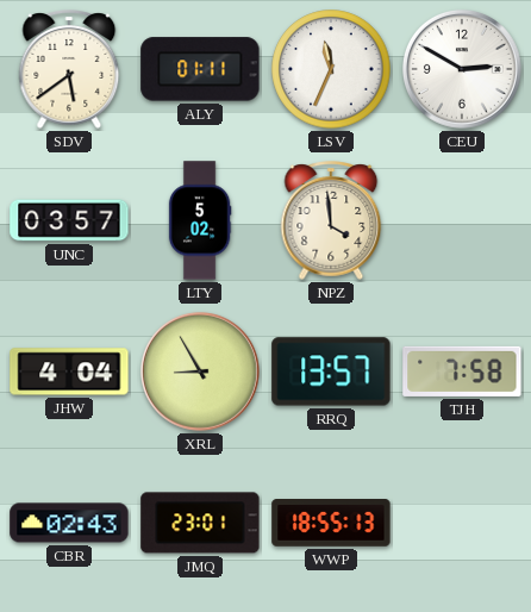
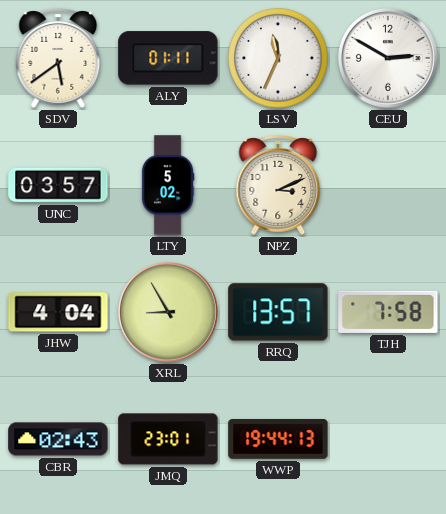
NPZ: 3:59 -> 3:11 (278, 185)
WWP: 18:55 -> 19:44 (278, 439)
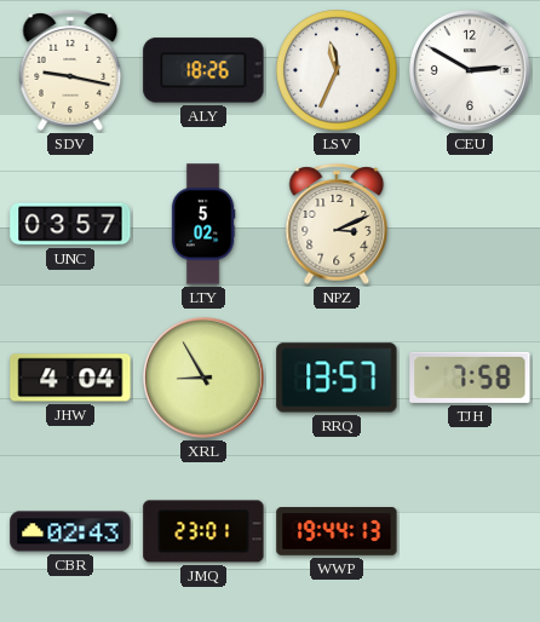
SDV: 5:39 -> 9:17 (70, 70)
ALY: 01:11 -> 18:26 (203, 70)
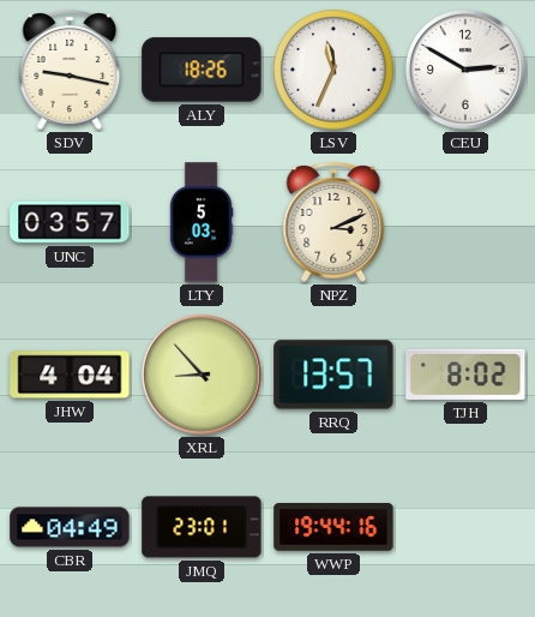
LTY: 5:02 -> 5:03 (202, 222)
XRL: 8:55 -> 8:53 (202, 375)
TJH: 7:58 -> 8:02 (465, 375)
CBR: 02:43 -> 04:49 (70, 527)
WWP: 19:44:13 -> 19:44:16 (333, 527)
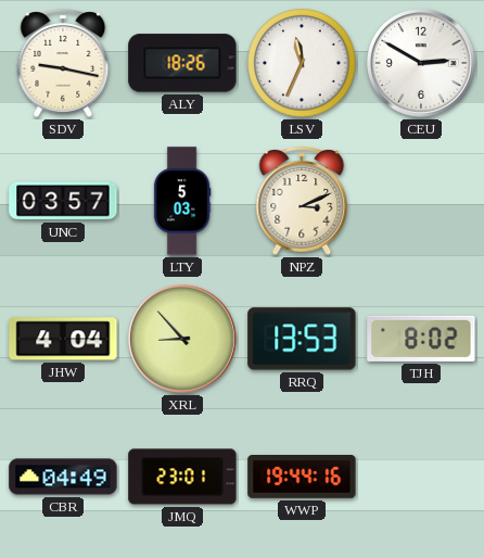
RRQ: 13:57 -> 13:53 (302, 339)
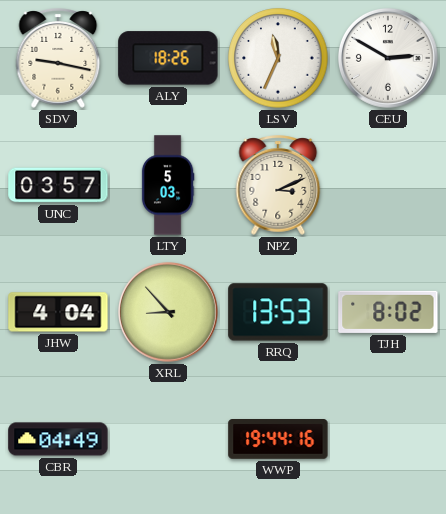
JMQ: 23:01 -> none (182, 477)
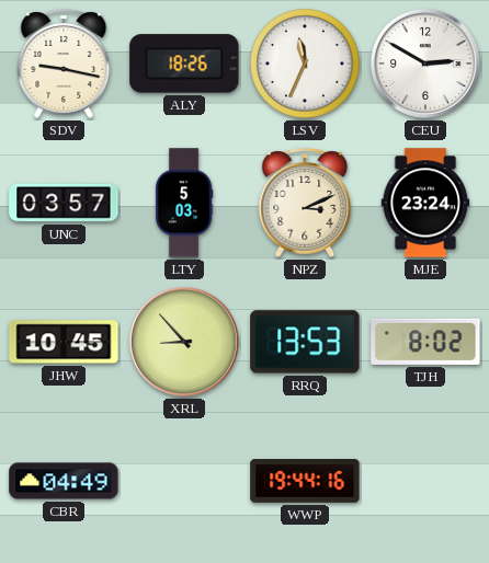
MJE: none -> 23:24 (425, 203)
JHW: 4:04 -> 10:45 (64, 342)
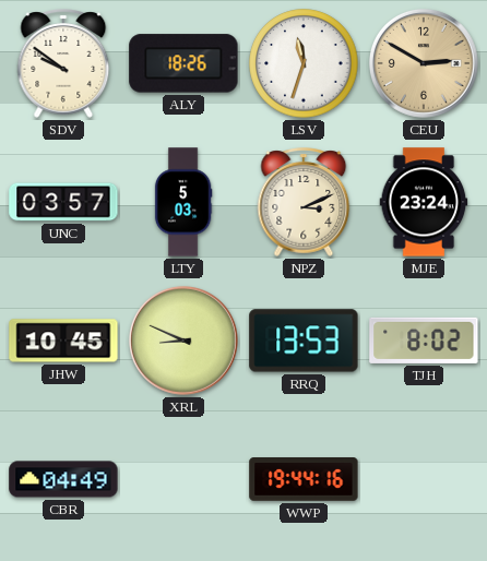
SDV: 9:17 -> 9:51 (63, 63)
LSV: 11:34 -> 11:33 (304, 63)
CEU dial: white -> champagne (424, 63)
XRL: 8:53 -> 8:49 (183, 341)
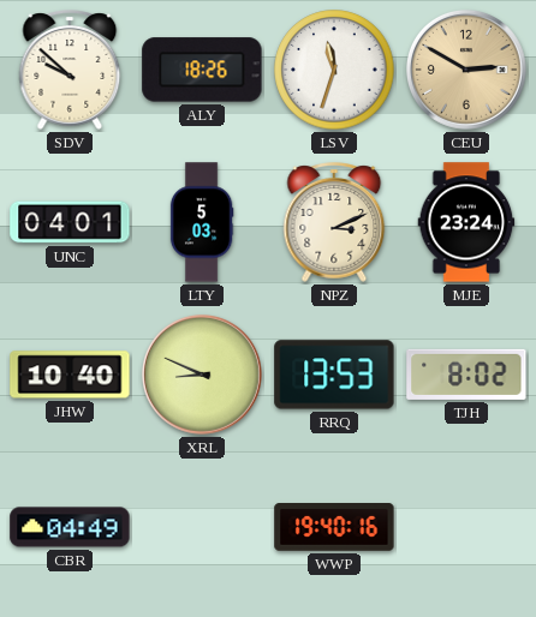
SDV: 9:51 -> 9:52 (70, 70)
UNC: 03:57 -> 04:01 (70, 222)
JHW: 10:45 -> 10:40 (70, 375)
WWP: 19:44 -> 19:40 (334, 527)
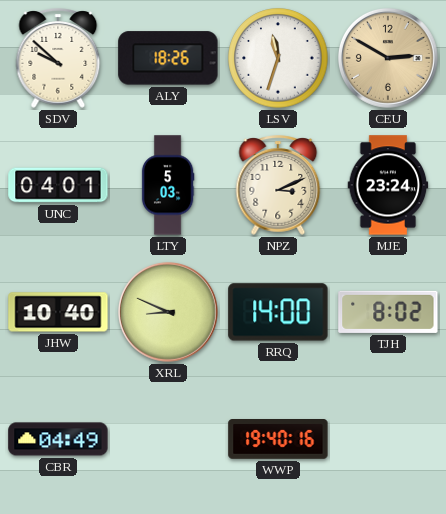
RRQ: 13:53 -> 14:00 (278, 312)
